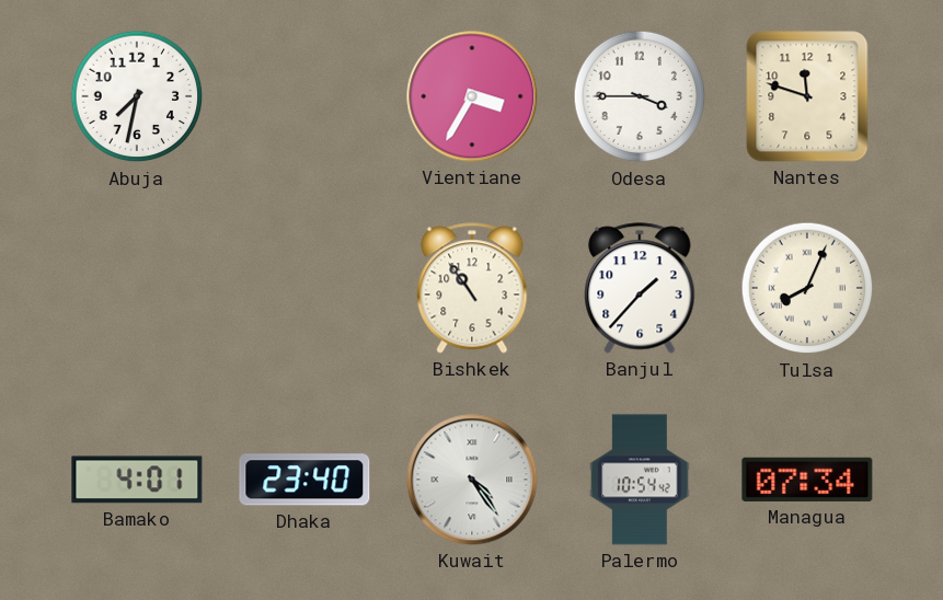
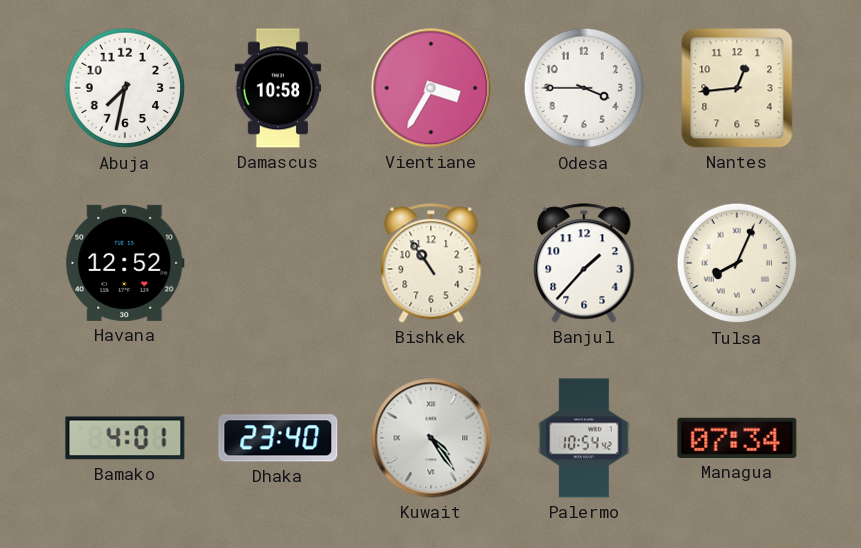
Damascus: none -> 10:58 (278, 88)
Nantes: 11:48 -> 12:44 (737, 88)
Havana: none -> 12:52 (125, 263)
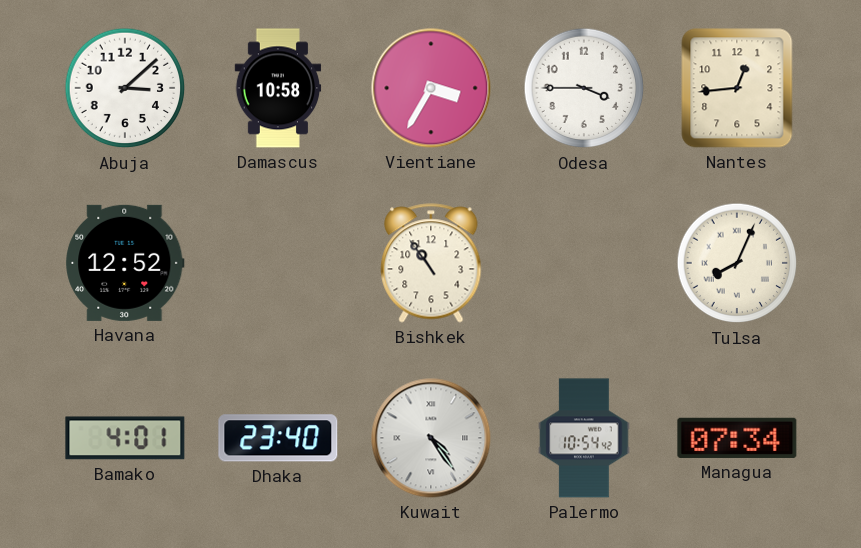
Abuja: 7:32 -> 3:08 (125, 88)
Banjul: 1:37 -> none (584, 263)
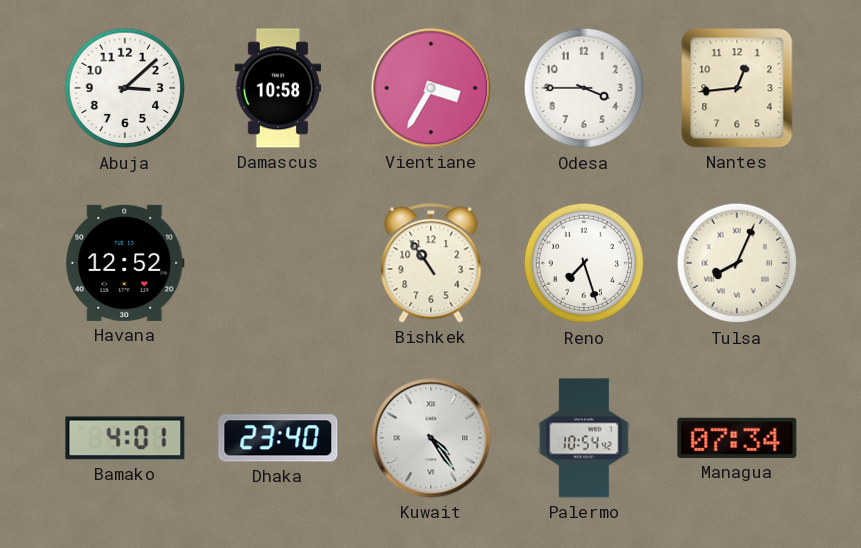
Reno: none -> 7:27 (584, 263)
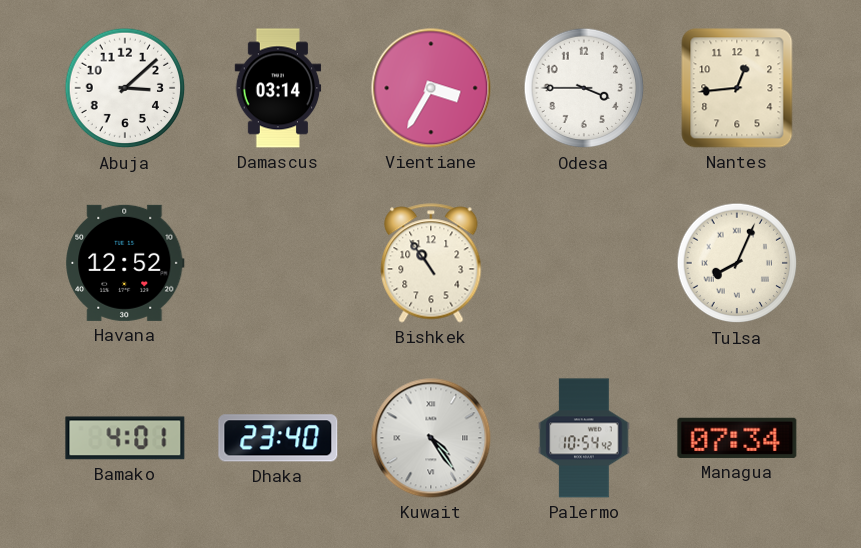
Damascus: 10:58 -> 03:14 (278, 88)
Reno: 7:27 -> none (584, 263)
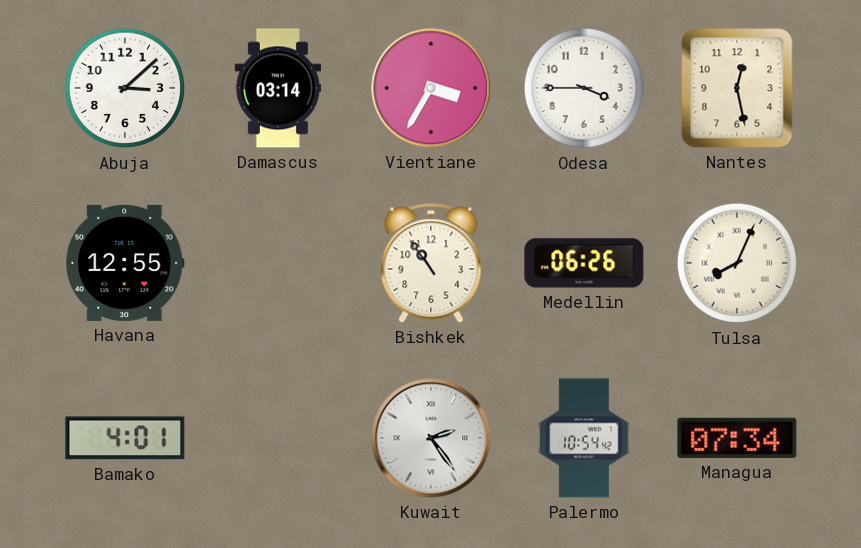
Nantes: 12:44 -> 12:28 (737, 88)
Havana: 12:52 -> 12:55 (125, 263)
Medellin: none -> 06:26 (584, 263)
Dhaka: 23:40 -> none (278, 438)
Kuwait: 4:24 -> 2:24 (431, 438)
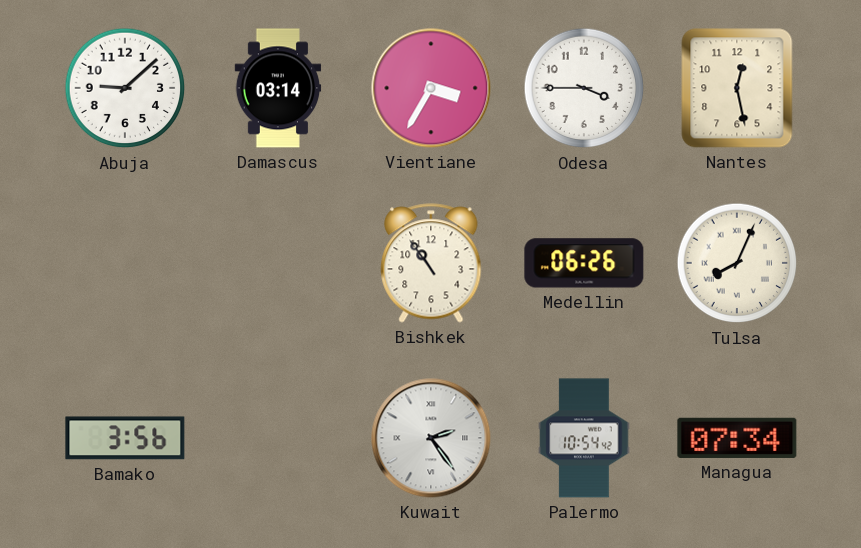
Abuja: 3:08 -> 9:08 (125, 88)
Havana: 12:55 -> none (125, 263)
Bamako: 4:01 -> 3:56 (125, 438)
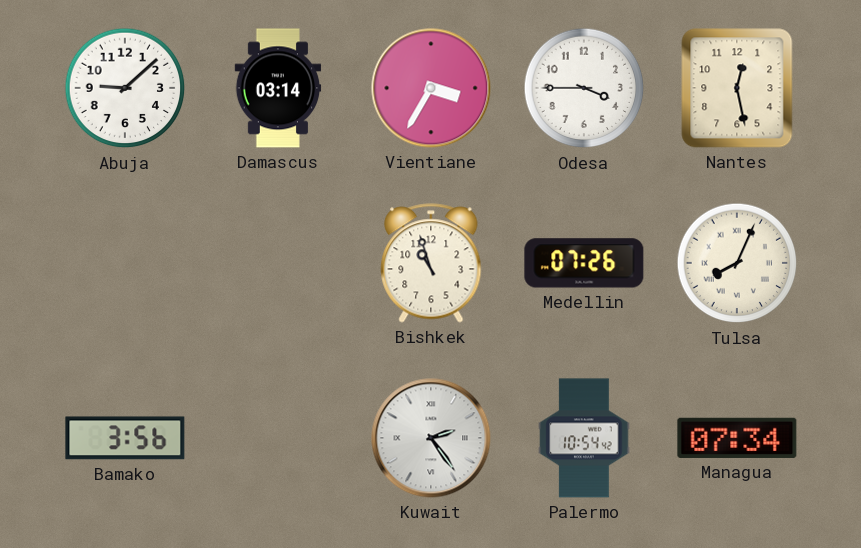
Bishkek: 10:54 -> 10:57 (431, 263)
Medellin: 06:26 -> 07:26 (584, 263)
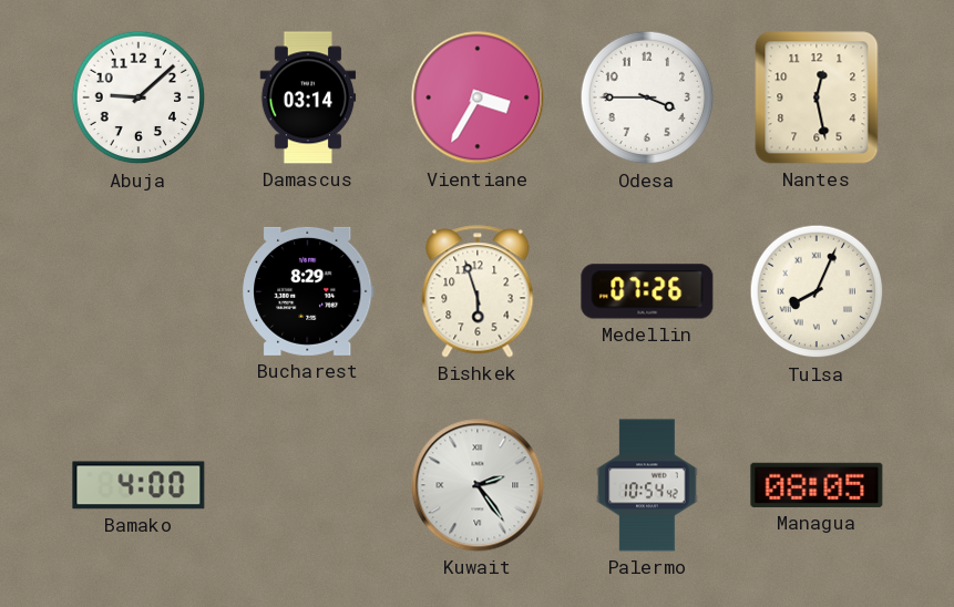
Bucharest: none -> 8:29 (309, 291)
Bishkek: 10:57 -> 5:57 (478, 291)
Bamako: 3:56 -> 4:00 (139, 485)
Managua: 07:34 -> 08:05 (817, 485)
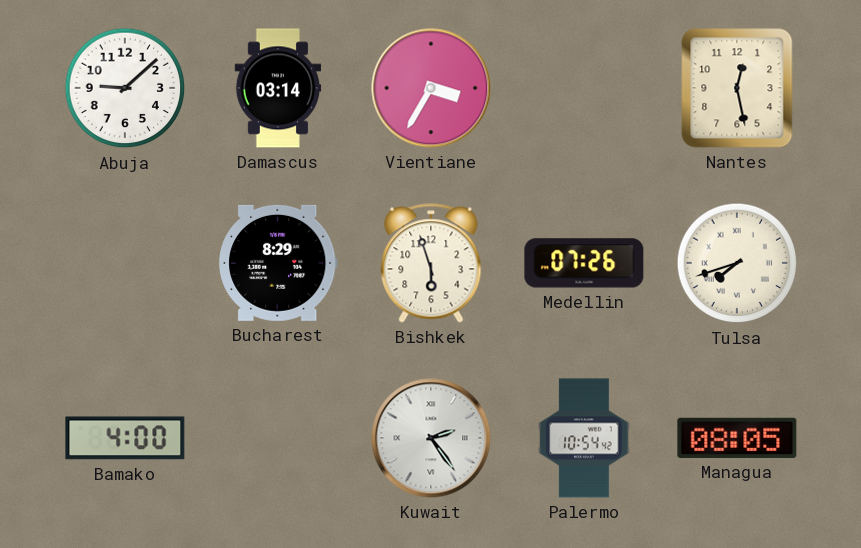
Odesa: 3:45 -> none (647, 97)
Tulsa: 8:04 -> 7:42 (737, 263)
